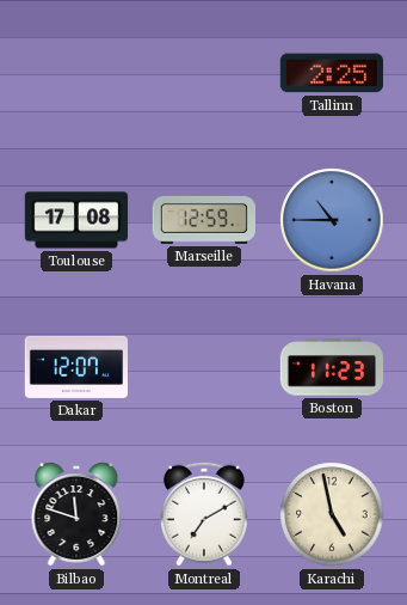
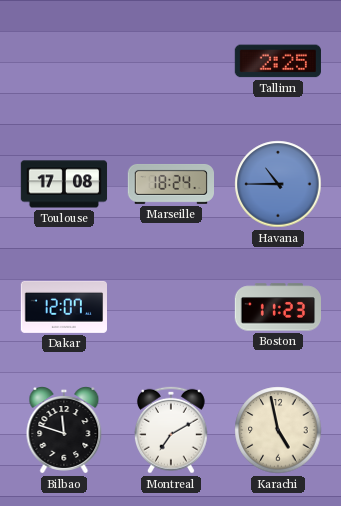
Marseille: 12:59 -> 18:24 (170, 184)
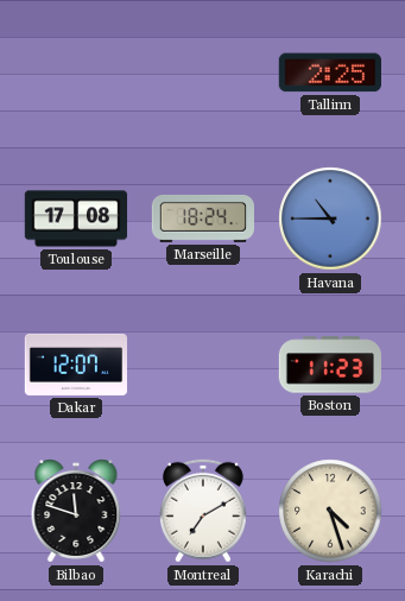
Karachi: 4:58 -> 4:27 (330, 511)
